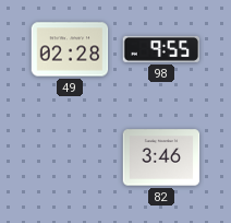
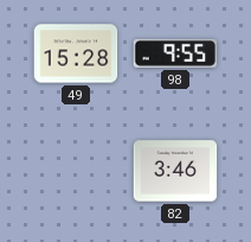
49: 02:28 -> 15:28 (76, 53)
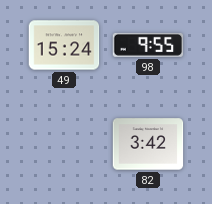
49: 15:28 -> 15:24 (64, 45)
82: 3:46 -> 3:42 (148, 144)
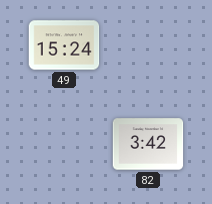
98: 9:55 -> none (148, 45)
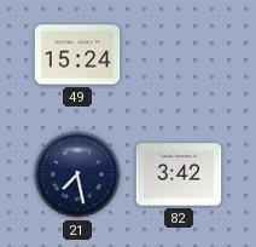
21: none -> 7:28 (77, 174)
